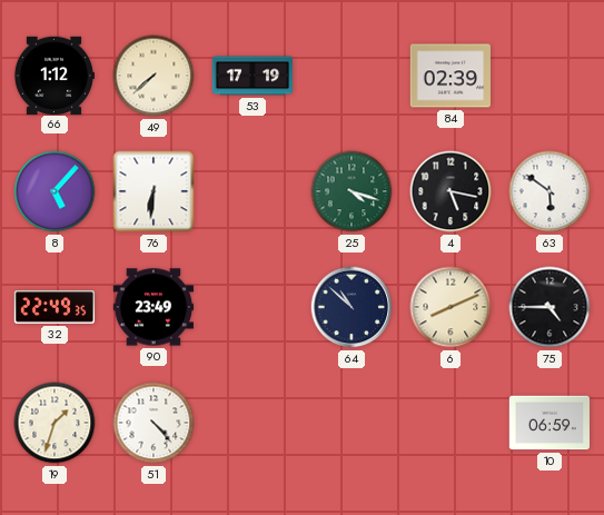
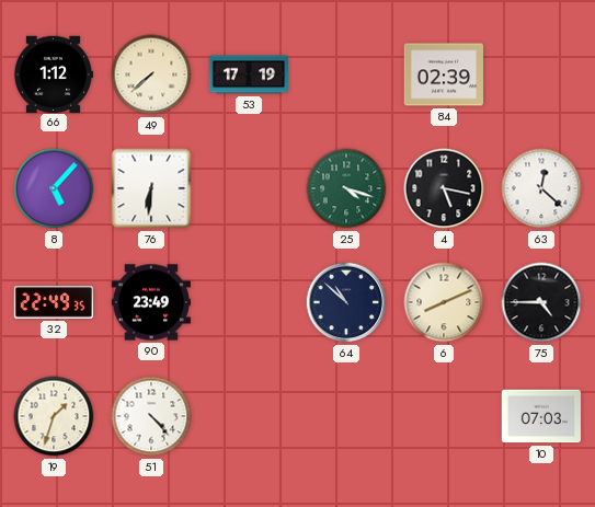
63: 5:51 -> 12:22 (541, 188)
10: 06:59 -> 07:03 (540, 416)
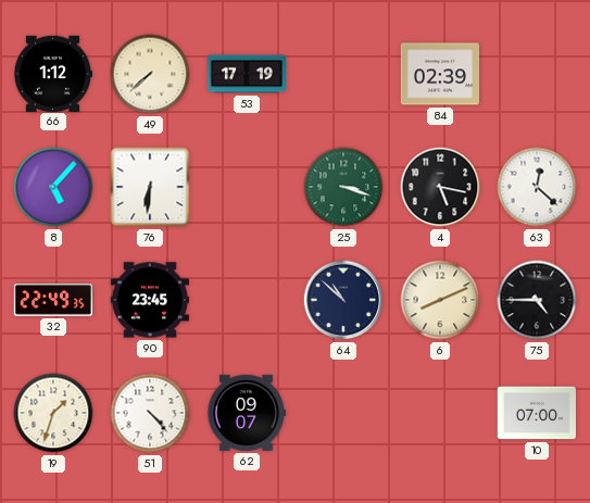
25: 4:18 -> 3:18 (343, 187)
90: 23:49 -> 23:45 (149, 300)
62: none -> 09:07 (246, 413)
10: 07:03 -> 07:00 (536, 413)
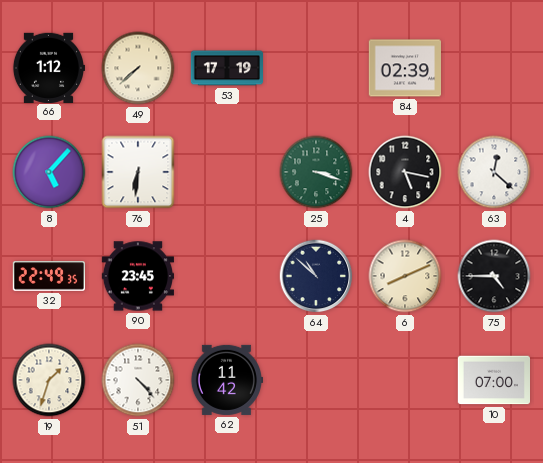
62: 09:07 -> 11:42 (226, 380)
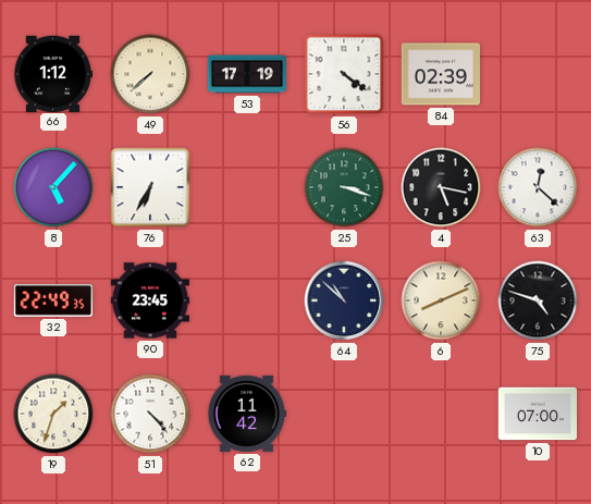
56: none -> 4:21 (344, 74)
76: 6:31 -> 6:35 (150, 187)
75: 4:45 -> 4:48 (538, 300)
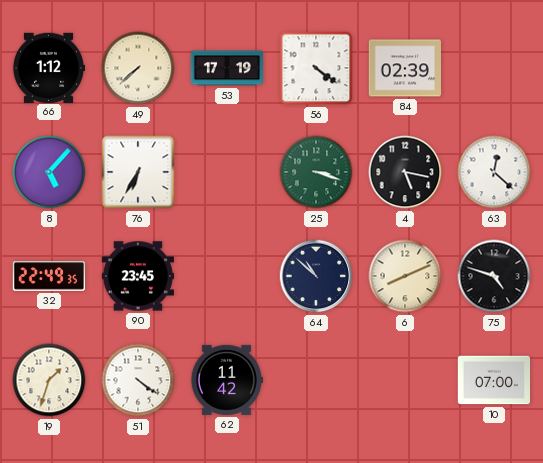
51: 4:23 -> 4:21 (138, 380)
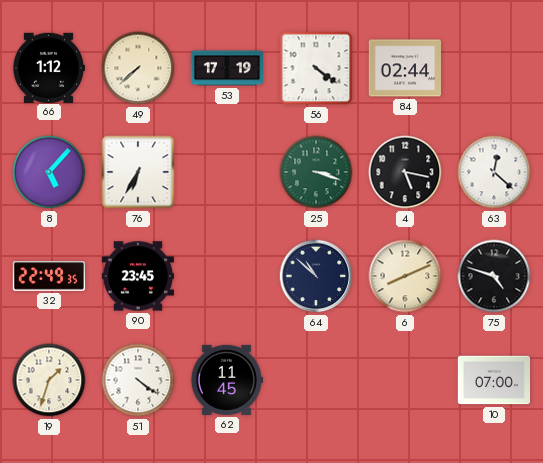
84: 02:39 -> 02:44 (404, 68)
62: 11:42 -> 11:45 (226, 380)
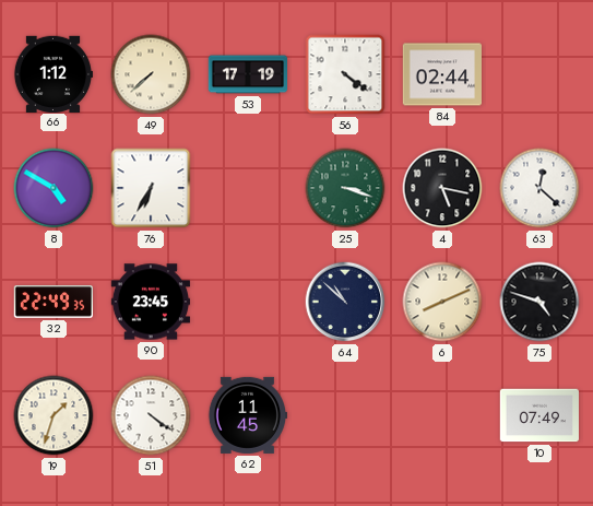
8: 5:07 -> 4:50 (54, 188)
10: 07:00 -> 07:49 (538, 415)
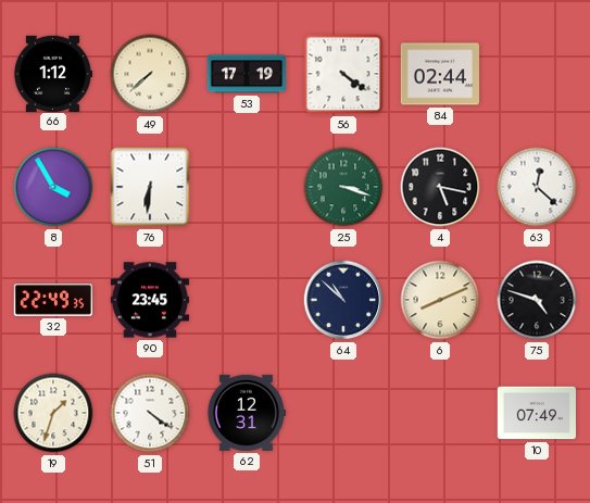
8: 4:50 -> 3:55 (53, 187)
76: 6:35 -> 6:31 (150, 187)
62: 11:45 -> 12:31 (246, 413)
